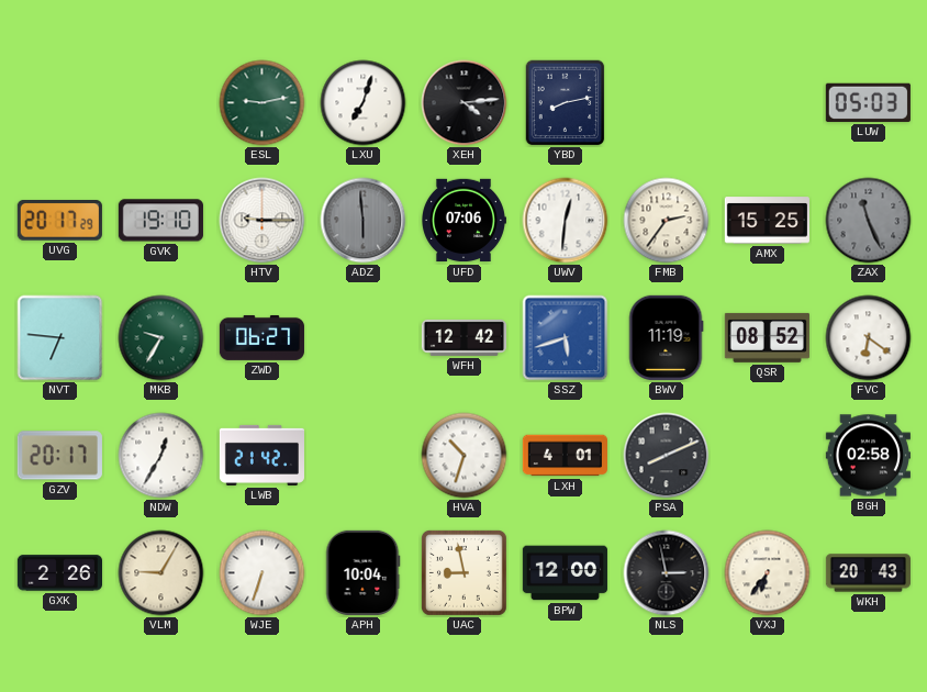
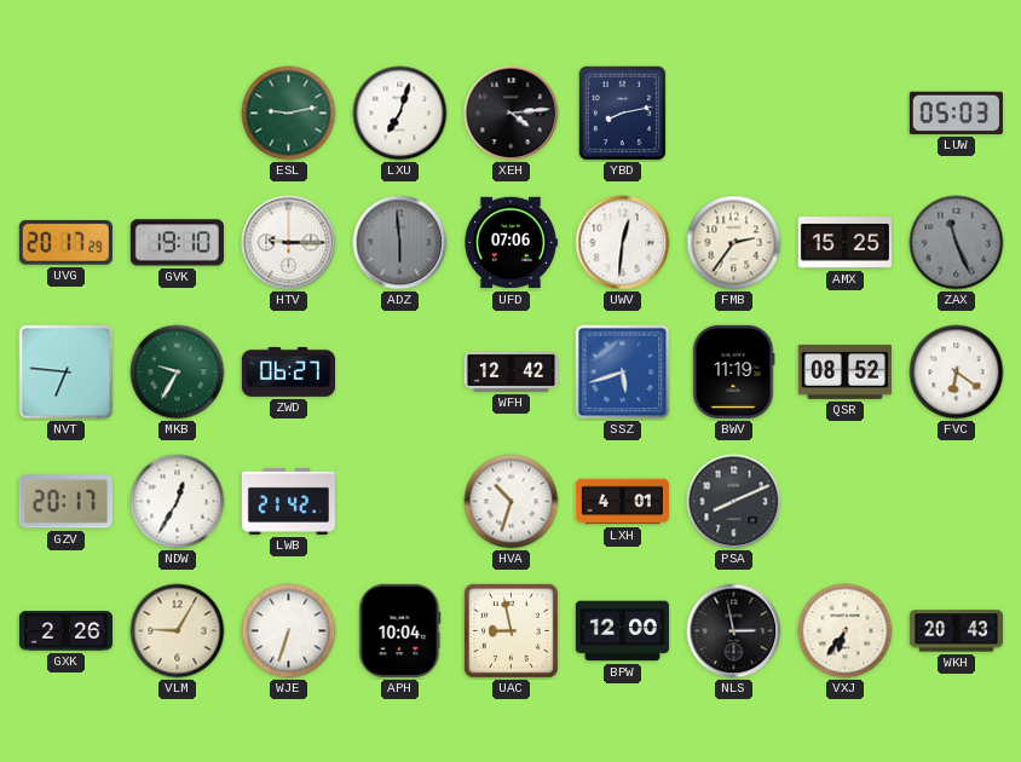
BGH: 02:58 -> none (868, 456)
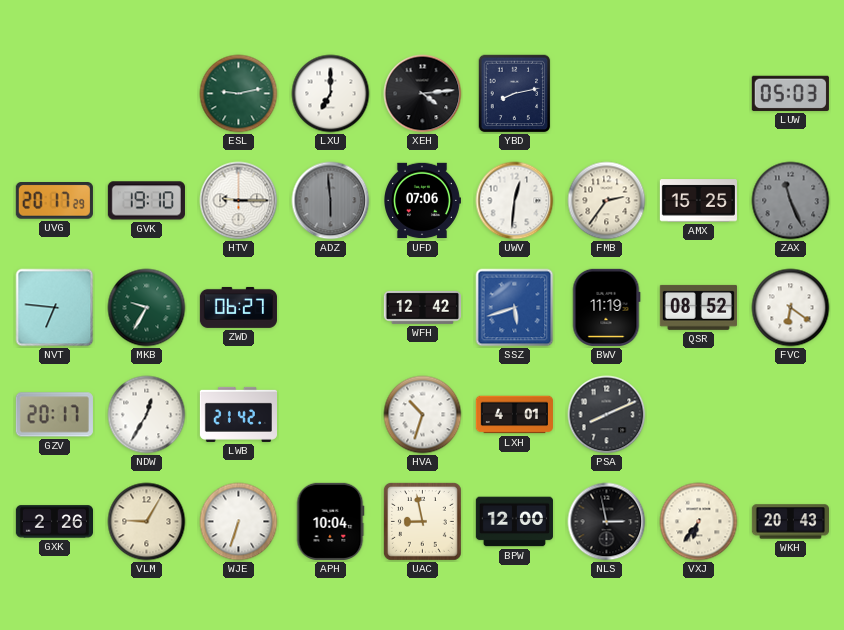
LXU: 7:03 -> 7:00 (331, 94)
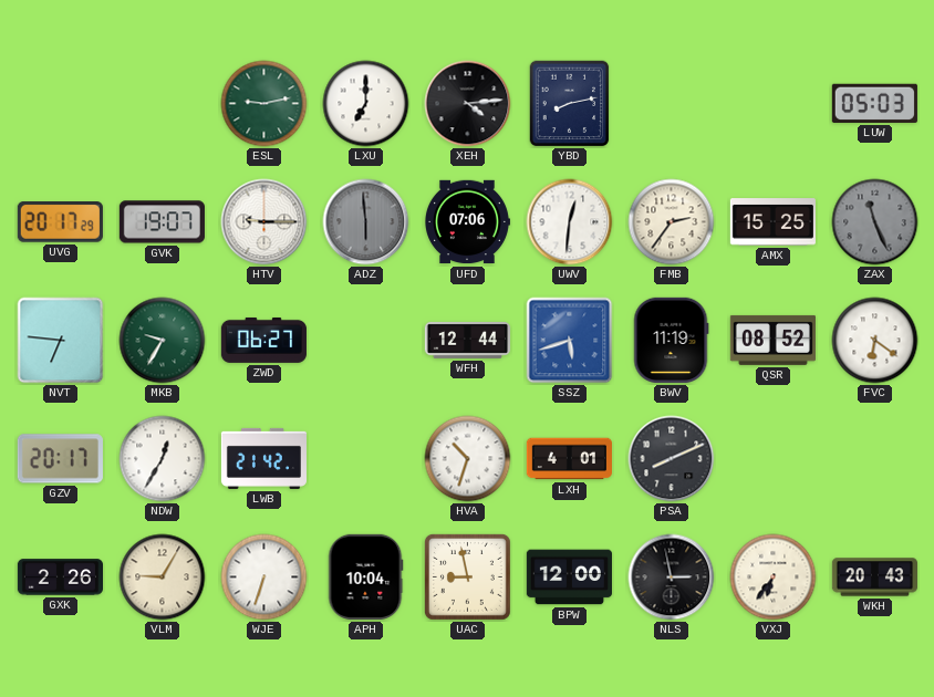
GVK: 19:10 -> 19:07 (162, 222)
WFH: 12:42 -> 12:44 (467, 341)
